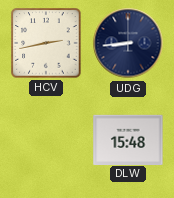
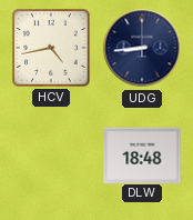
HCV: 2:43 -> 4:43 (51, 48)
DLW: 15:48 -> 18:48 (142, 154)
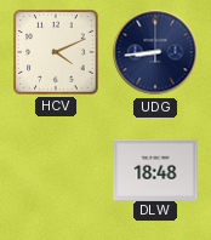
HCV: 4:43 -> 4:11 (56, 52)
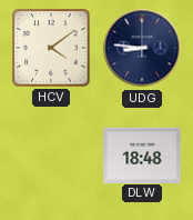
HCV: 4:11 -> 4:09 (51, 48)
UDG: 8:44 -> 8:46 (142, 48)
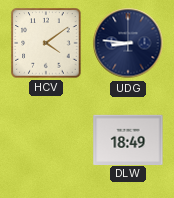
DLW: 18:48 -> 18:49 (128, 139)
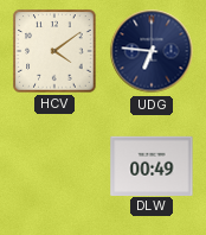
UDG: 8:46 -> 6:46 (152, 51)
DLW: 18:49 -> 00:49 (152, 165)
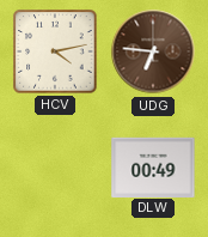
HCV: 4:09 -> 4:13 (55, 51)
UDG dial: navy -> brown (153, 51)
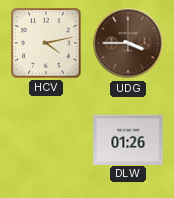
UDG: 6:46 -> 3:45 (128, 43)
DLW: 00:49 -> 01:26 (128, 139)
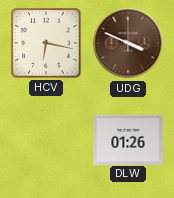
HCV: 4:13 -> 6:17 (46, 43)
UDG: 3:45 -> 3:49 (128, 43)
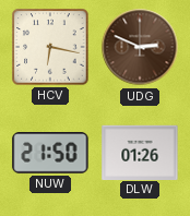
UDG: 3:49 -> 2:49 (140, 47)
NUW: none -> 21:50 (50, 153)
